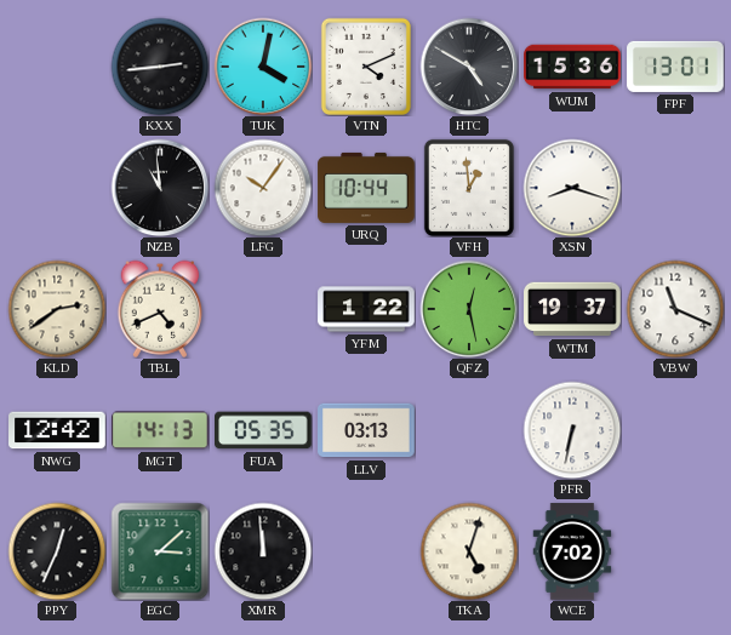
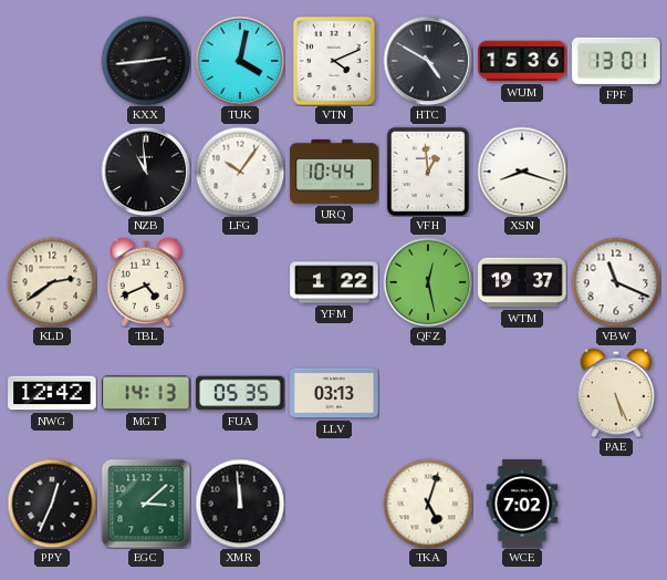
PFR: 6:32 -> none (572, 430)
PAE: none -> 5:26 (616, 393)
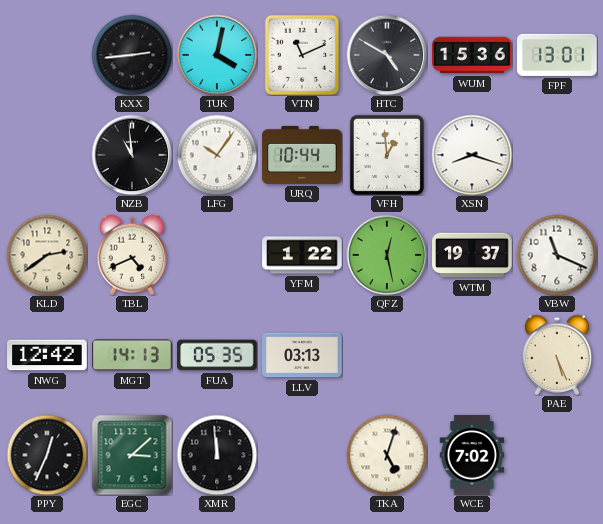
VTN: 4:11 -> 11:11 (302, 55)
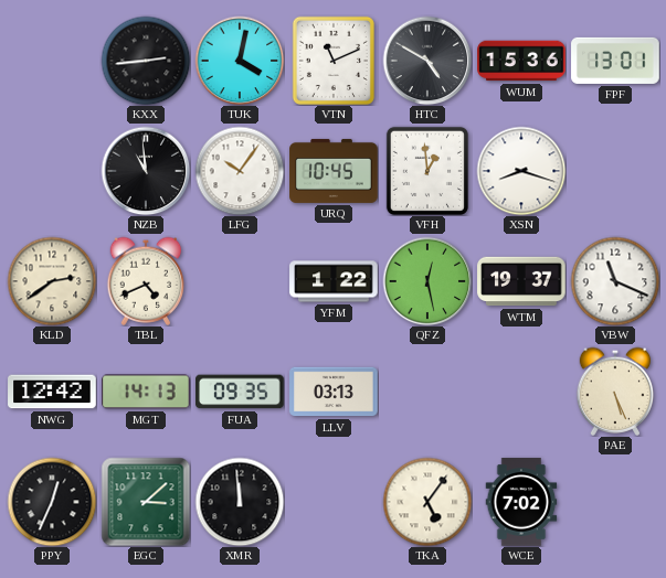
URQ: 10:44 -> 10:45 (334, 171)
FUA: 05:35 -> 09:35 (240, 392)
TKA: 5:03 -> 5:06 (427, 502)
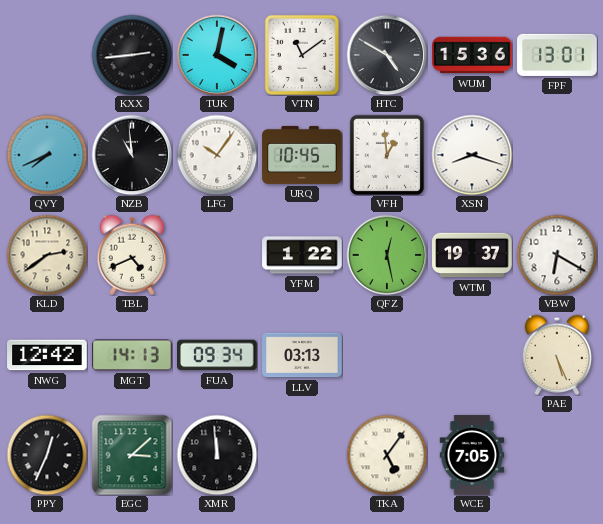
VTN: 11:11 -> 11:09 (302, 55)
QVY: none -> 7:41 (47, 155)
VBW: 11:19 -> 6:20 (557, 255)
FUA: 09:35 -> 09:34 (217, 355)
WCE: 7:02 -> 7:05 (472, 455)
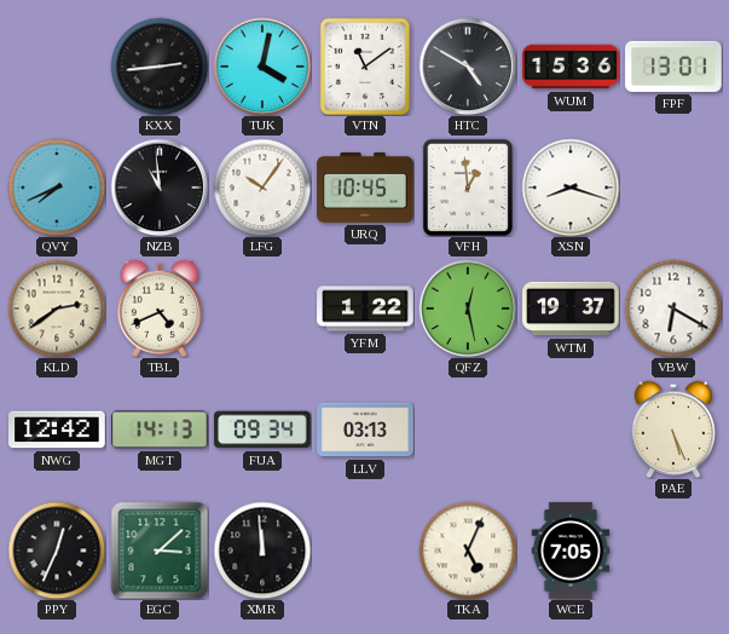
TKA: 5:06 -> 5:04 (468, 551)
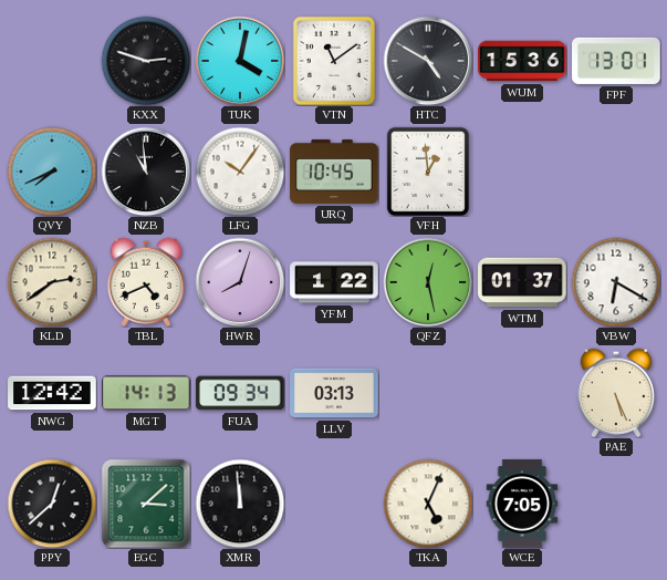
KXX: 2:44 -> 2:48 (146, 61)
XSN: 8:18 -> none (571, 188)
HWR: none -> 8:03 (240, 282)
WTM: 19:37 -> 01:37 (522, 282)
PPY: 12:34 -> 12:38 (52, 504)
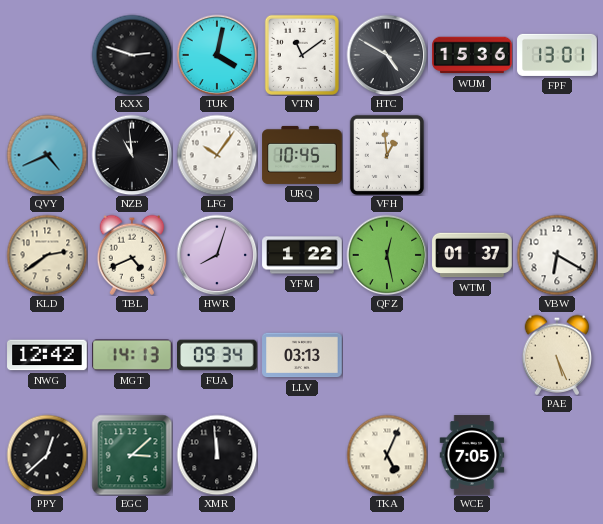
QVY: 7:41 -> 4:41 (47, 155)
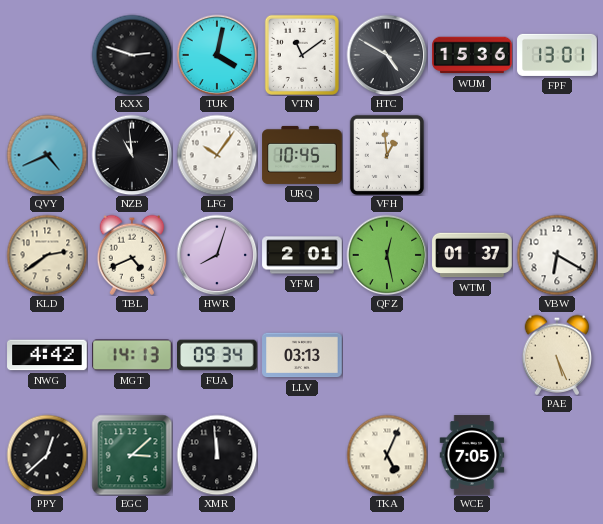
YFM: 1:22 -> 2:01 (302, 255)
NWG: 12:42 -> 4:42 (47, 355)
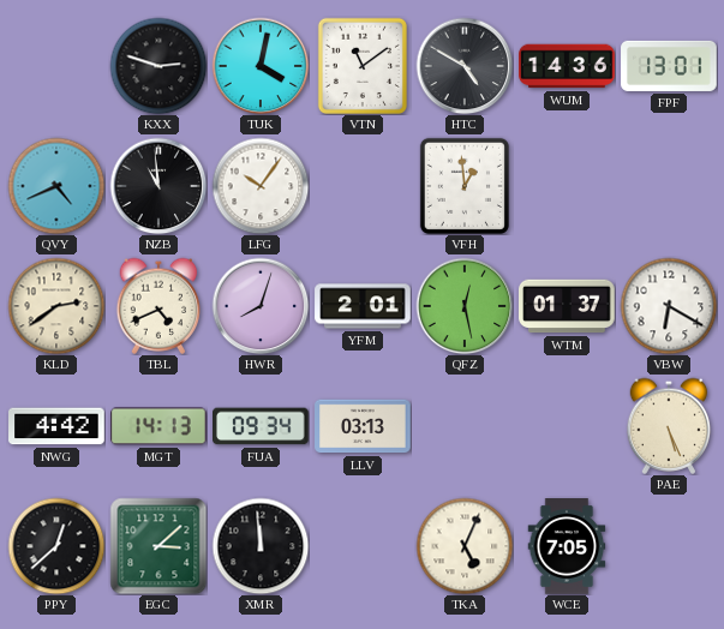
WUM: 15:36 -> 14:36 (567, 66)
URQ: 10:45 -> none (302, 155)
